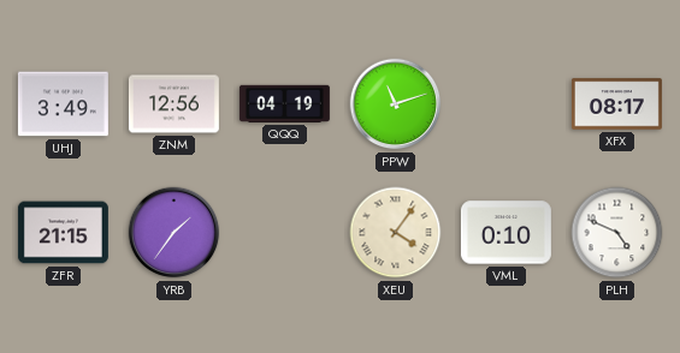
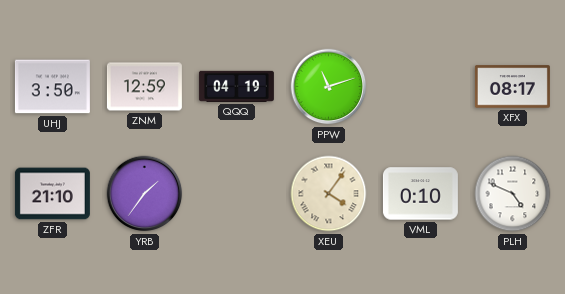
UHJ: 3:49 -> 3:50 (52, 87)
ZNM: 12:56 -> 12:59 (144, 87)
ZFR: 21:15 -> 21:10 (52, 194)
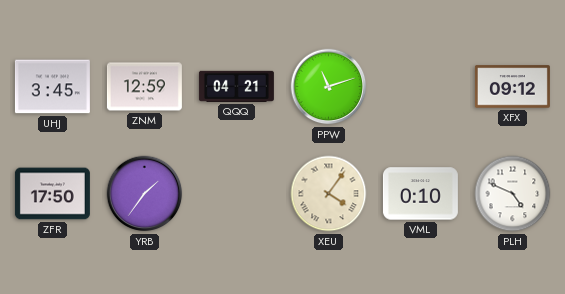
UHJ: 3:50 -> 3:45 (52, 87)
QQQ: 04:19 -> 04:21 (236, 86)
XFX: 08:17 -> 09:12 (512, 87)
ZFR: 21:10 -> 17:50 (52, 194)
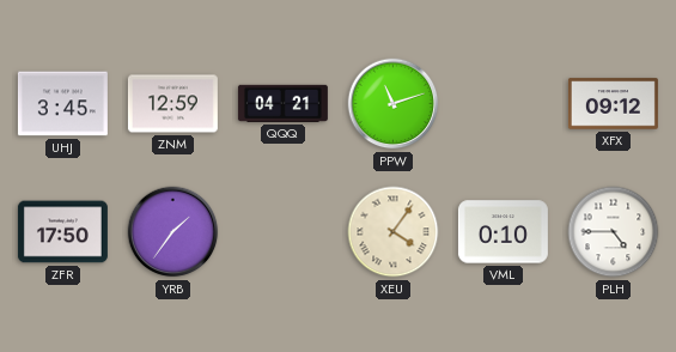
PLH: 4:49 -> 4:45 (614, 232)
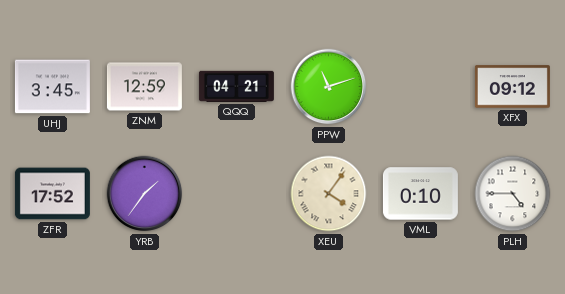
ZFR: 17:50 -> 17:52 (52, 194)
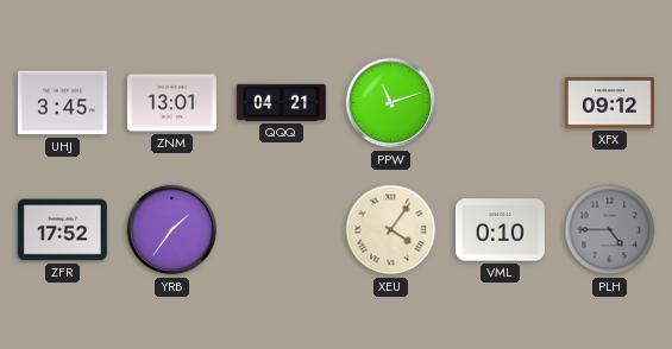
ZNM: 12:59 -> 13:01 (171, 103)
PLH dial: white -> grey (610, 230)
